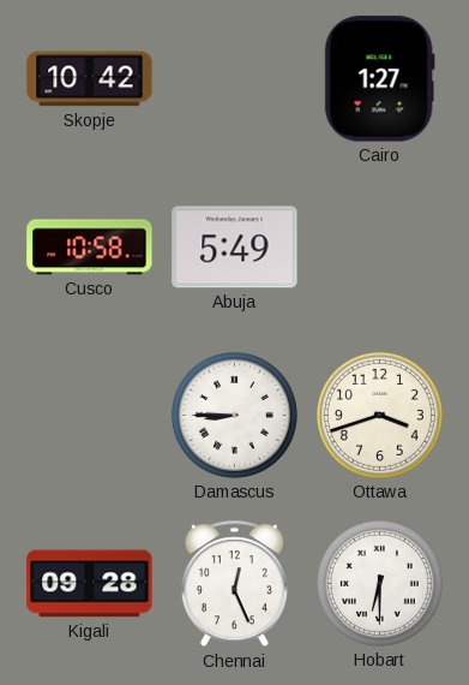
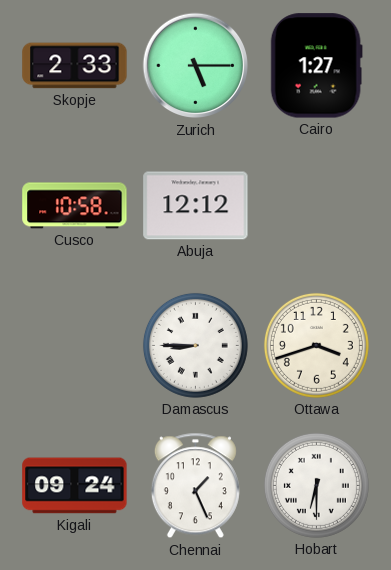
Skopje: 10:42 -> 2:33 (75, 66)
Zurich: none -> 5:15 (196, 66)
Abuja: 5:49 -> 12:12 (196, 206)
Kigali: 09:28 -> 09:24 (75, 486)
Chennai: 12:26 -> 1:26 (195, 486)
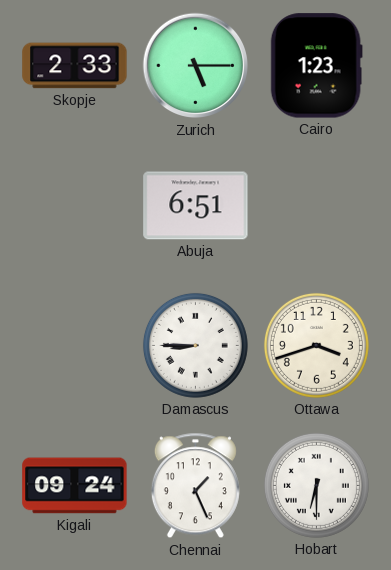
Cairo: 1:27 -> 1:23 (316, 66)
Cusco: 10:58 -> none (75, 206)
Abuja: 12:12 -> 6:51 (196, 206)
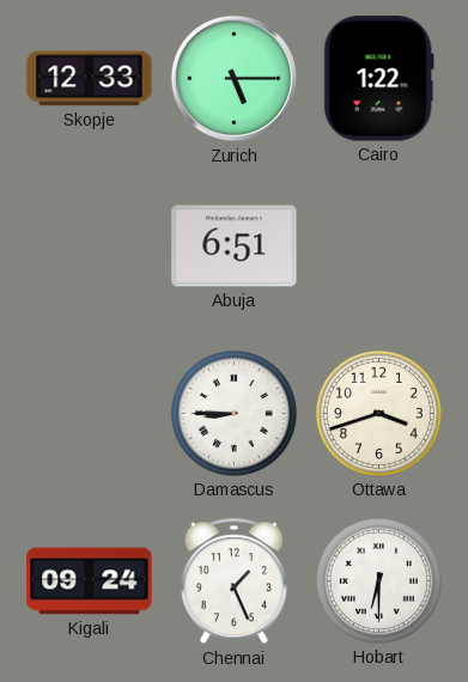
Skopje: 2:33 -> 12:33 (90, 79)
Cairo: 1:23 -> 1:22 (378, 79)
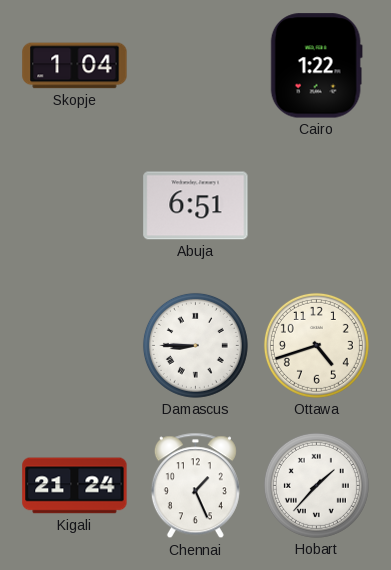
Skopje: 12:33 -> 1:04 (75, 66)
Zurich: 5:15 -> none (235, 79)
Ottawa: 3:42 -> 4:42 (316, 345)
Kigali: 09:24 -> 21:24 (75, 486)
Hobart: 6:30 -> 1:37 (316, 485)
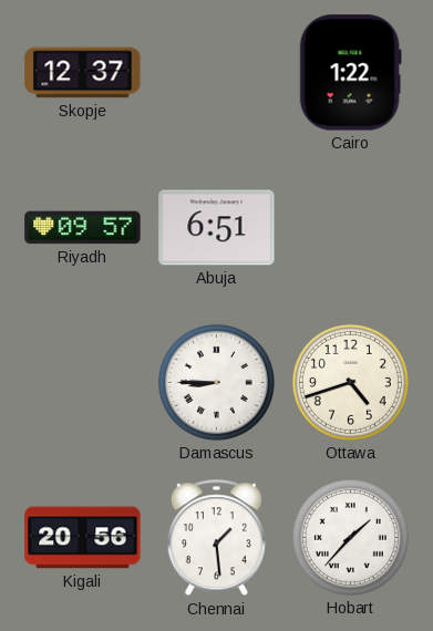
Skopje: 1:04 -> 12:37 (83, 73)
Riyadh: none -> 09:57 (83, 228)
Kigali: 21:24 -> 20:56 (83, 538)
Chennai: 1:26 -> 1:29 (216, 538)
